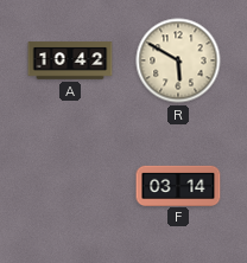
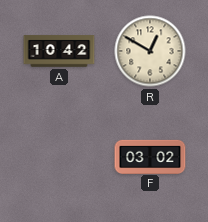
R: 5:50 -> 12:50 (150, 51)
F: 03:14 -> 03:02 (150, 156)
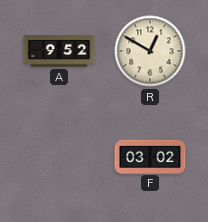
A: 10:42 -> 9:52 (59, 51)
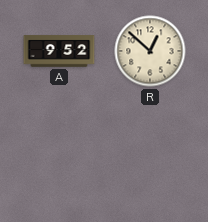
R: 12:50 -> 12:52 (150, 51)
F: 03:02 -> none (150, 156)
